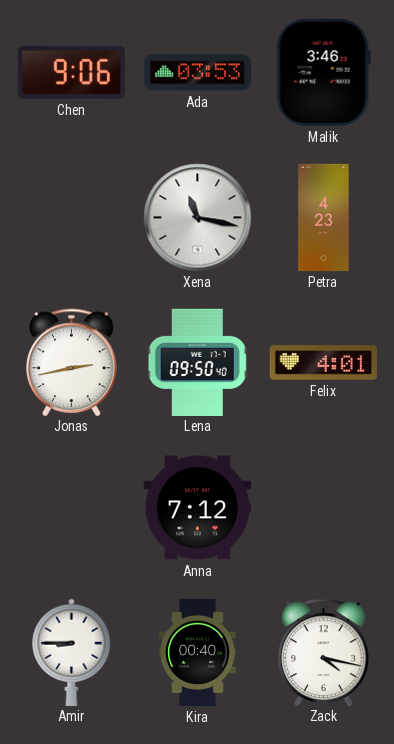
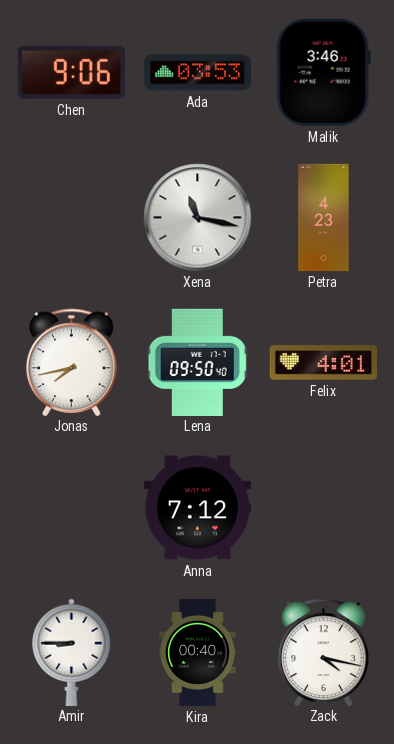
Jonas: 2:43 -> 7:43 (72, 362)
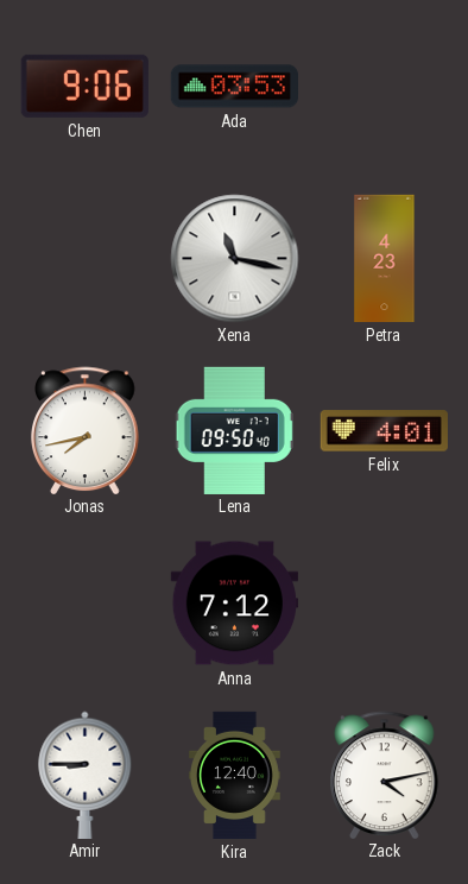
Malik: 3:46 -> none (323, 72)
Kira: 00:40 -> 12:40 (235, 776)
Zack: 4:17 -> 4:13 (385, 775)
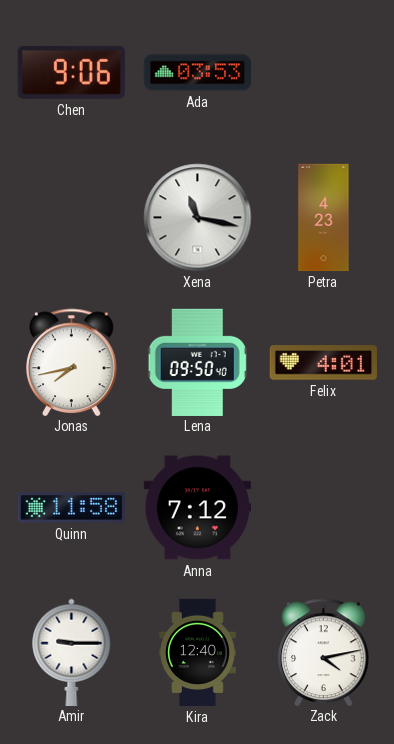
Quinn: none -> 11:58 (71, 508)
Amir: 8:45 -> 9:15 (72, 652)
